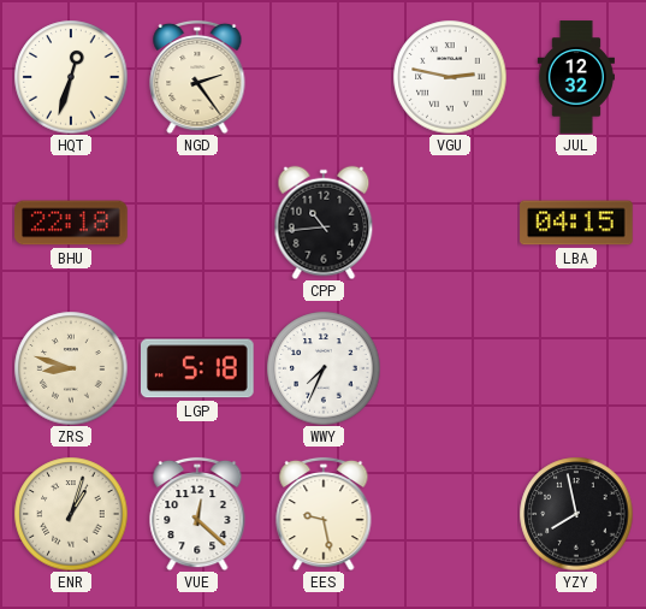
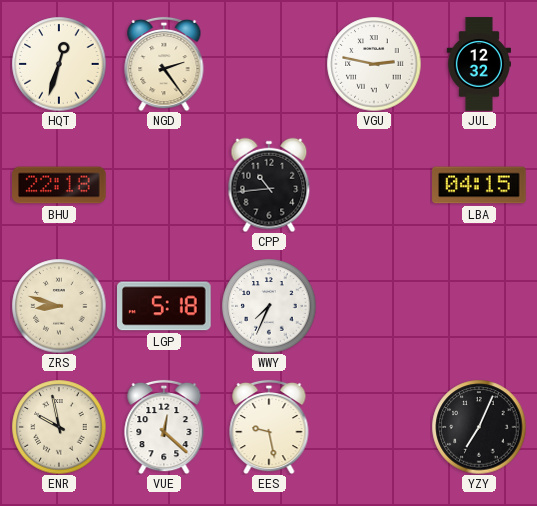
ENR: 1:03 -> 9:58 (59, 427)
YZY: 7:58 -> 7:04 (479, 427)
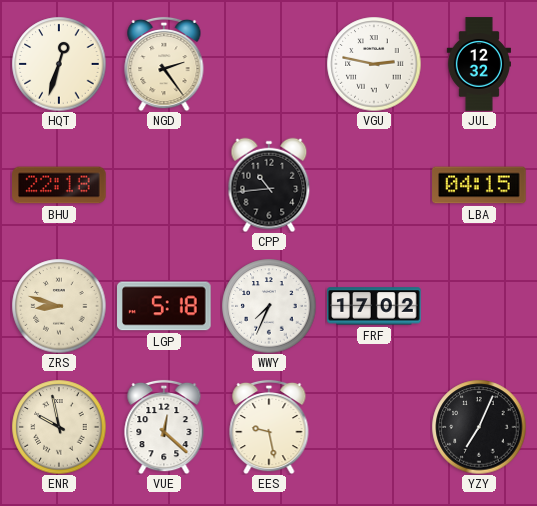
FRF: none -> 17:02 (374, 306)
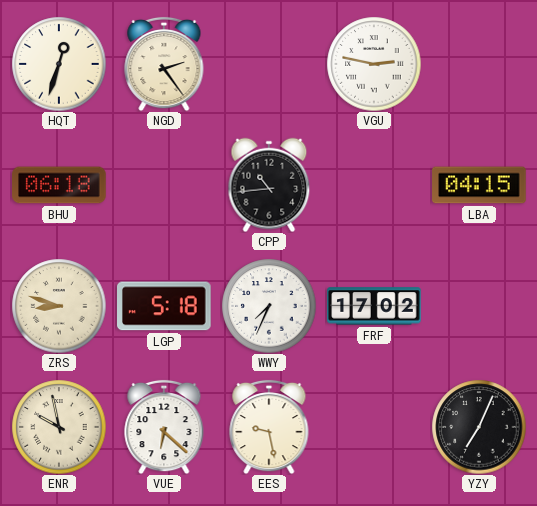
JUL: 12:32 -> none (479, 64)
BHU: 22:18 -> 06:18 (59, 185)
VUE: 12:22 -> 6:22 (164, 427)
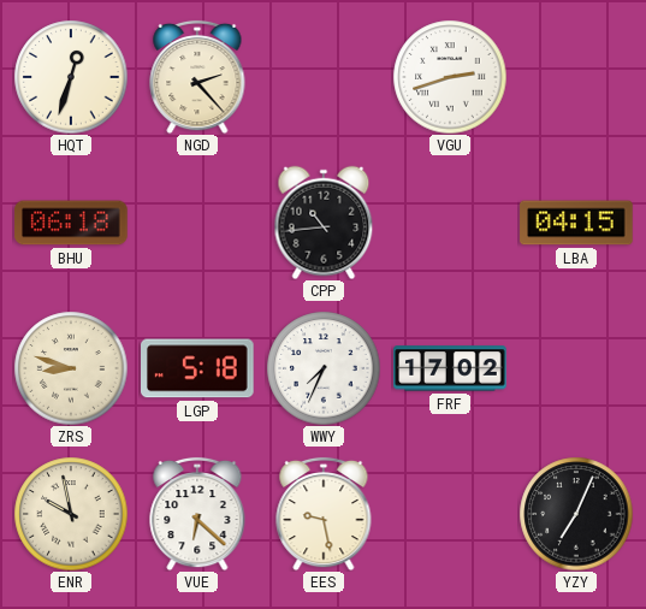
NGD: 2:24 -> 2:23 (197, 77)
VGU: 2:47 -> 2:42 (450, 77)
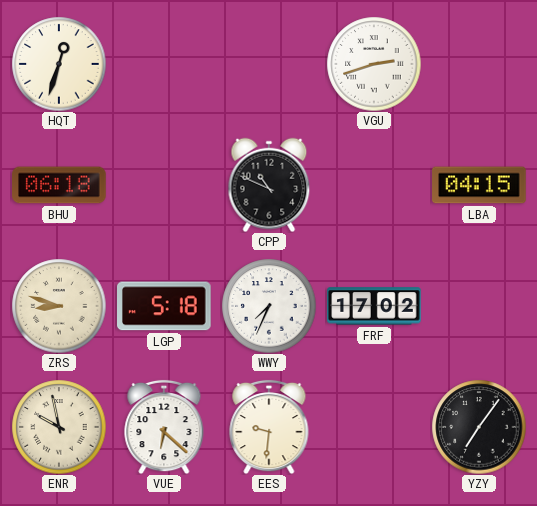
NGD: 2:23 -> none (197, 77)
CPP: 10:44 -> 10:49 (269, 185)
EES: 9:28 -> 9:31 (269, 427)
YZY: 7:04 -> 7:06 (479, 427)
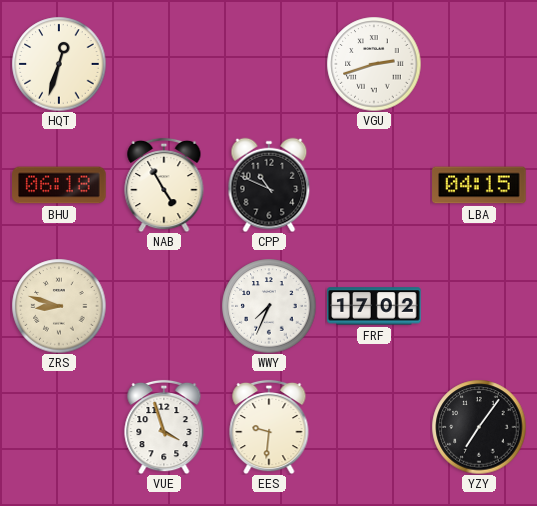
NAB: none -> 4:55 (164, 185)
LGP: 5:18 -> none (165, 306)
ENR: 9:58 -> none (59, 427)
VUE: 6:22 -> 3:57 (164, 427)
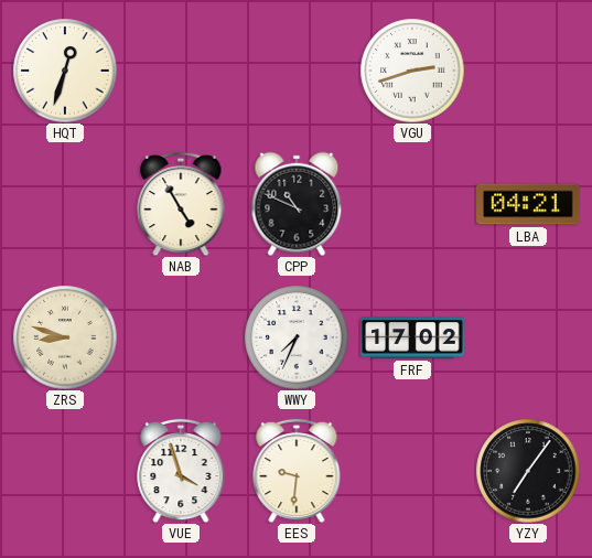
BHU: 06:18 -> none (59, 185)
LBA: 04:15 -> 04:21 (528, 204)
